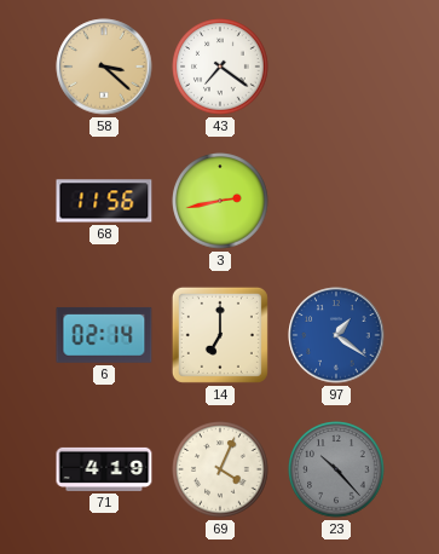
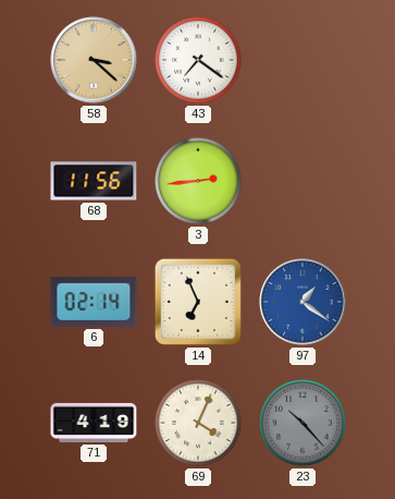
3: 2:43 -> 2:44 (198, 181)
14: 7:00 -> 6:56 (198, 302)
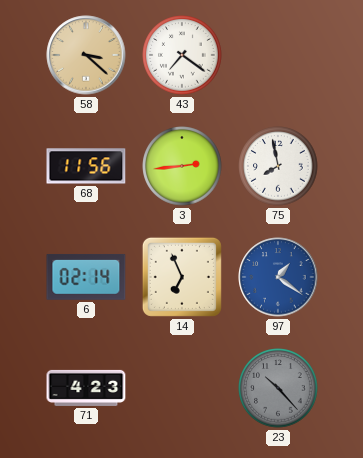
75: none -> 7:58 (278, 166)
71: 4:19 -> 4:23 (86, 388)
69: 4:04 -> none (198, 423)
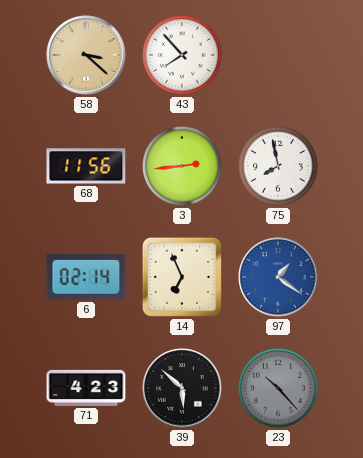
43: 7:21 -> 7:53 (182, 55)
39: none -> 5:52 (182, 388)
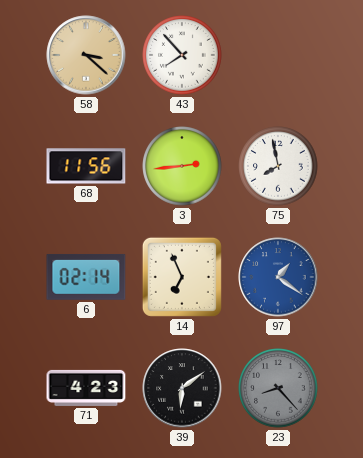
39: 5:52 -> 6:09 (182, 388)
23: 10:23 -> 8:23 (278, 388)
